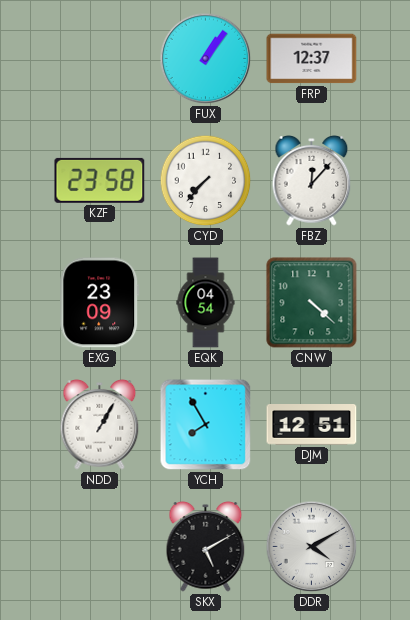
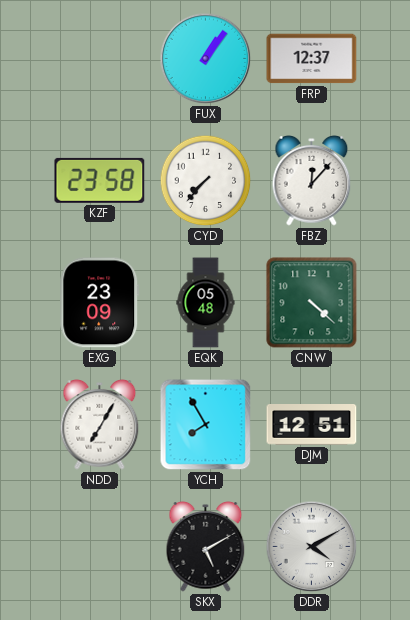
EQK: 04:54 -> 05:48 (206, 303)
NDD: 1:05 -> 7:05 (100, 425)
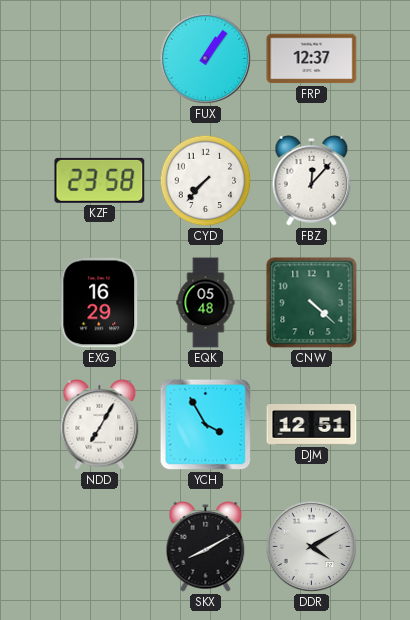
EXG: 23:09 -> 16:29 (100, 303)
YCH: 7:55 -> 3:55 (206, 425)
SKX: 5:10 -> 8:10 (206, 547)
